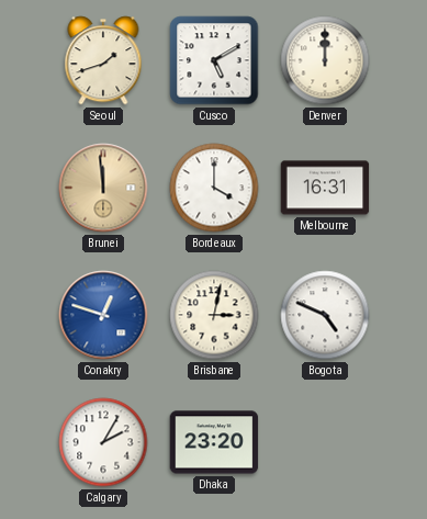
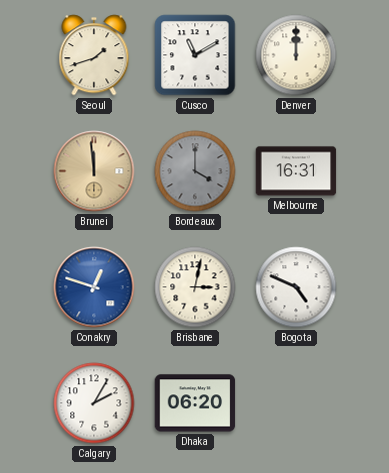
Cusco: 5:10 -> 11:10 (195, 55)
Bordeaux dial: white -> grey (195, 171)
Dhaka: 23:20 -> 06:20 (195, 403)
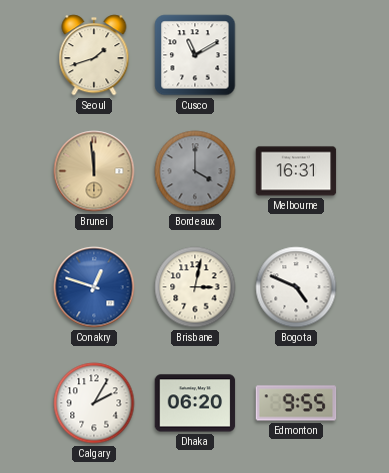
Denver: 12:00 -> none (296, 55)
Edmonton: none -> 9:55 (296, 403)
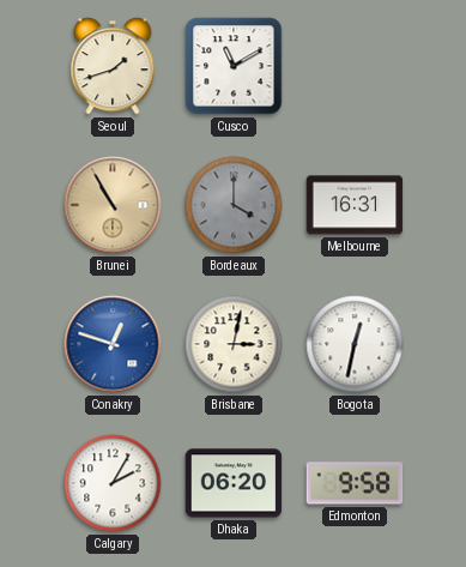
Brunei: 11:59 -> 10:55 (113, 205)
Bogota: 4:49 -> 12:32 (355, 344)
Edmonton: 9:55 -> 9:58 (355, 483)
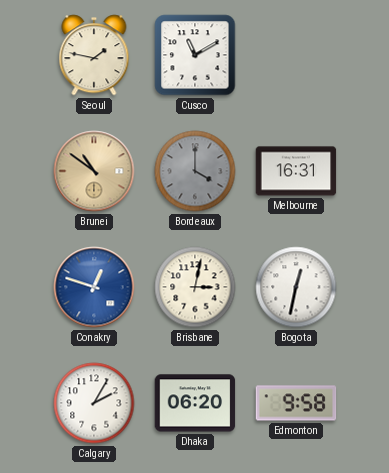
Seoul: 1:42 -> 1:47 (94, 55)
Brunei: 10:55 -> 10:51 (94, 171)
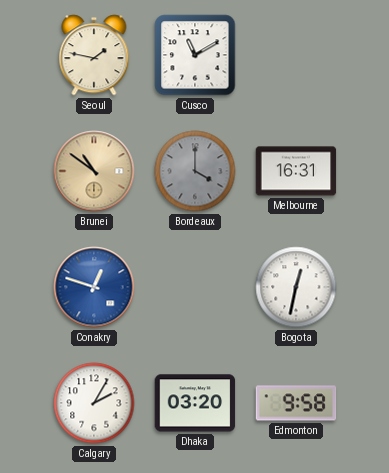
Brisbane: 3:02 -> none (195, 287)
Dhaka: 06:20 -> 03:20 (195, 403)
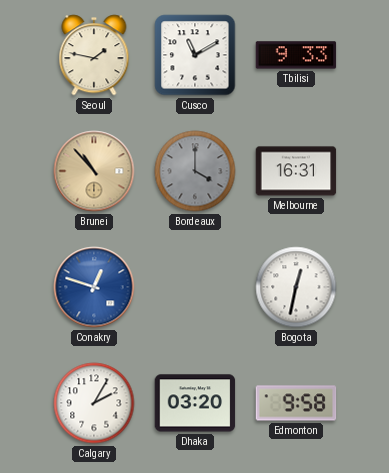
Tbilisi: none -> 9:33 (296, 55)
Brunei: 10:51 -> 10:53 (94, 171)
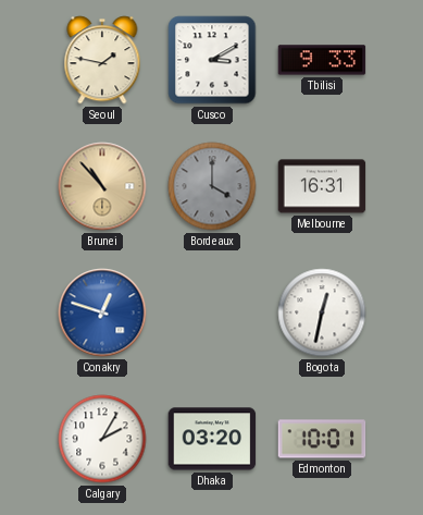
Cusco: 11:10 -> 3:10 (212, 60)
Edmonton: 9:58 -> 10:01 (322, 439)
